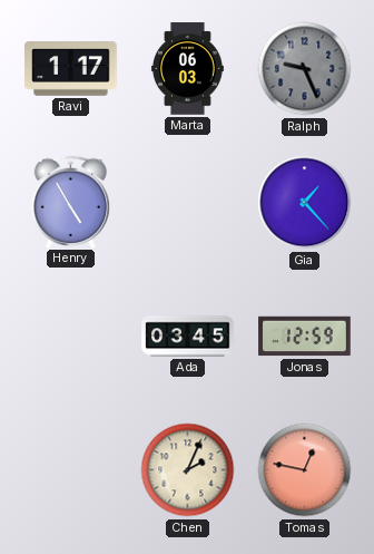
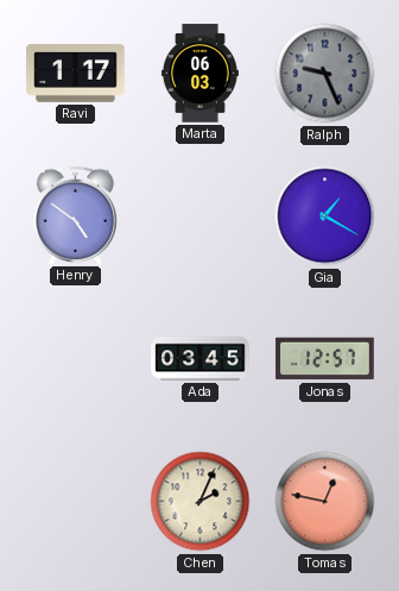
Henry: 4:55 -> 4:51 (76, 215)
Gia: 1:23 -> 1:20 (325, 216)
Jonas: 12:59 -> 12:57 (325, 359)
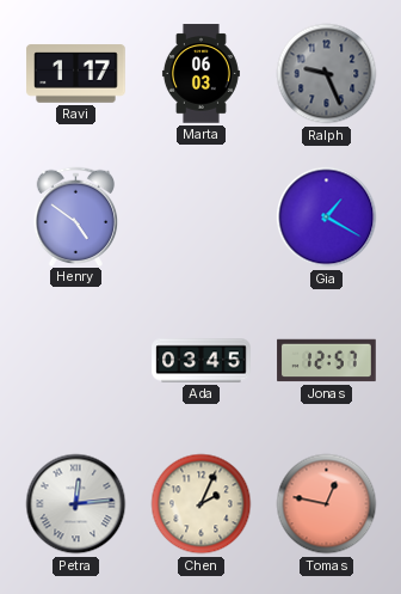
Petra: none -> 12:14 (76, 504)
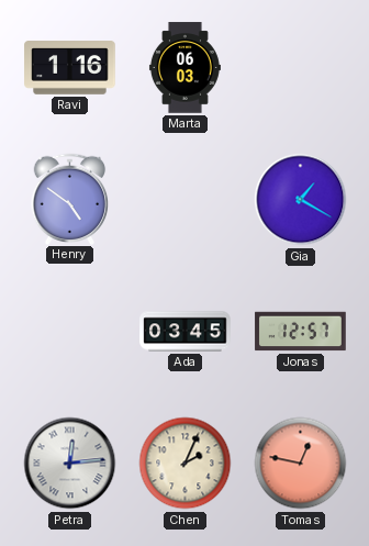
Ravi: 1:17 -> 1:16 (70, 68)
Ralph: 9:26 -> none (327, 74)
